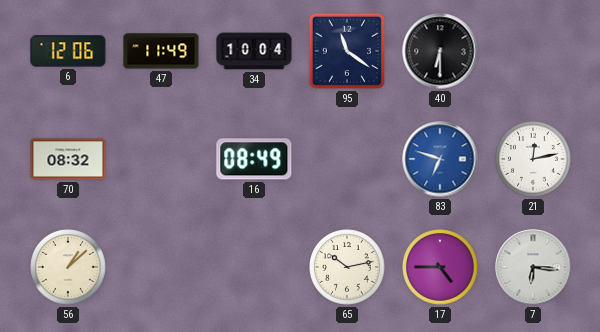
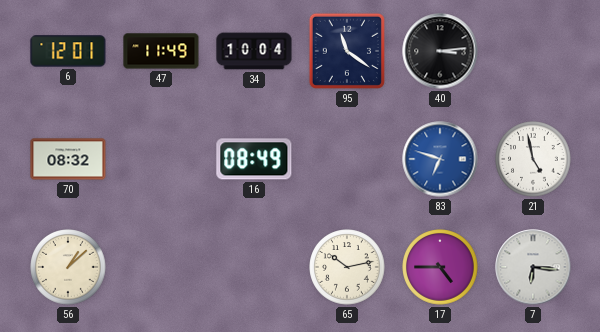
6: 12:06 -> 12:01 (68, 51)
40: 6:30 -> 3:14 (440, 51)
21: 12:13 -> 4:58 (533, 159)
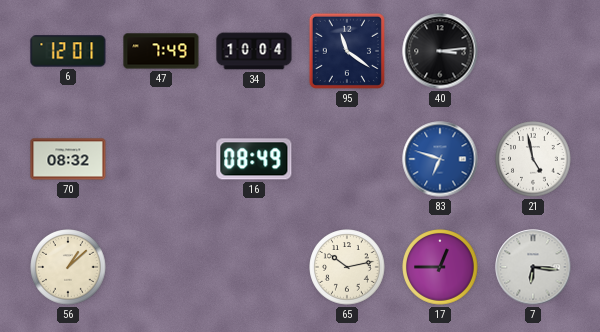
47: 11:49 -> 7:49 (161, 51)
17: 4:45 -> 12:45 (440, 267)
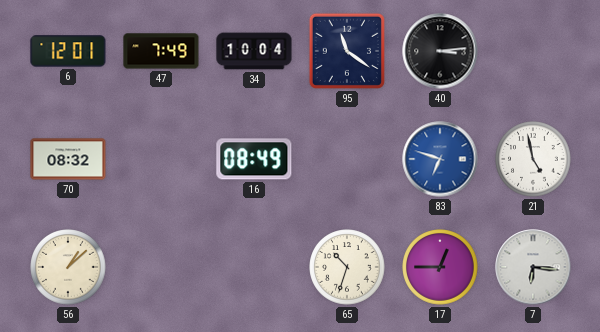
65: 10:13 -> 10:33 (347, 267)
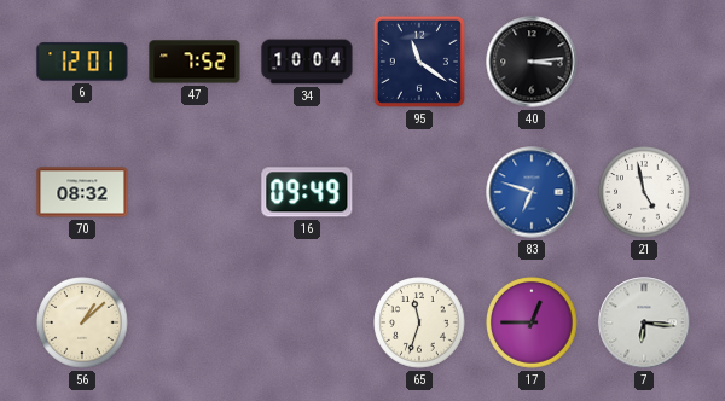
47: 7:49 -> 7:52 (195, 62)
16: 08:49 -> 09:49 (307, 192)
65: 10:33 -> 11:33 (419, 322)
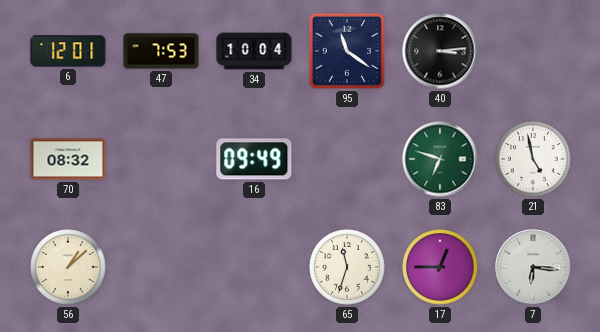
47: 7:52 -> 7:53 (161, 51)
83 dial: blue -> green (440, 159)
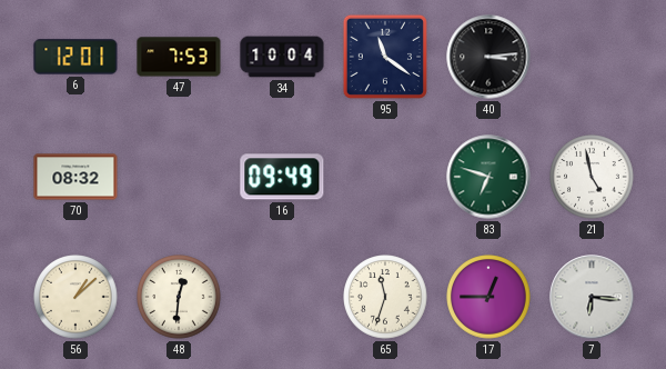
48: none -> 12:31 (179, 297)
